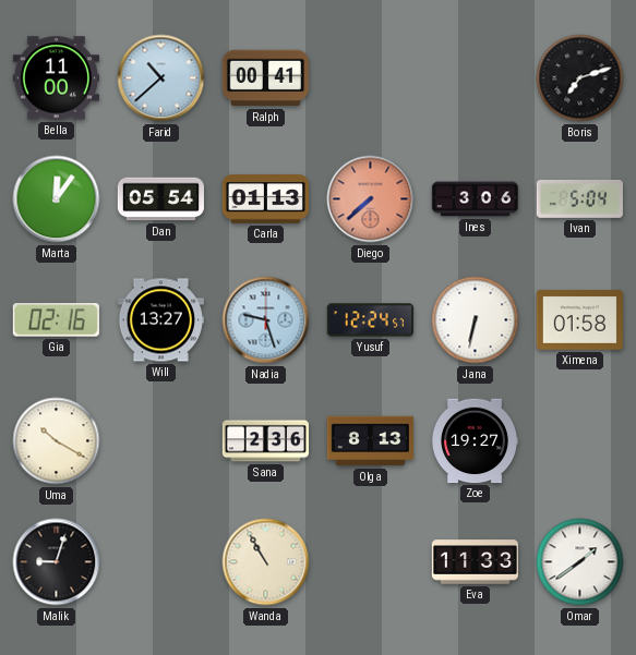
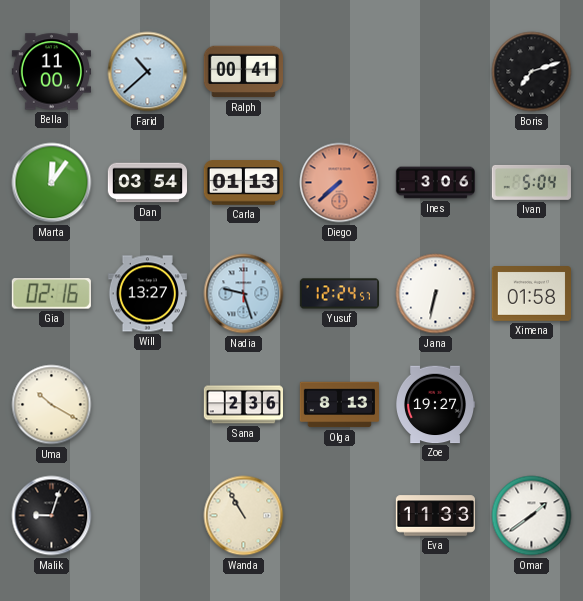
Dan: 05:54 -> 03:54 (147, 183)
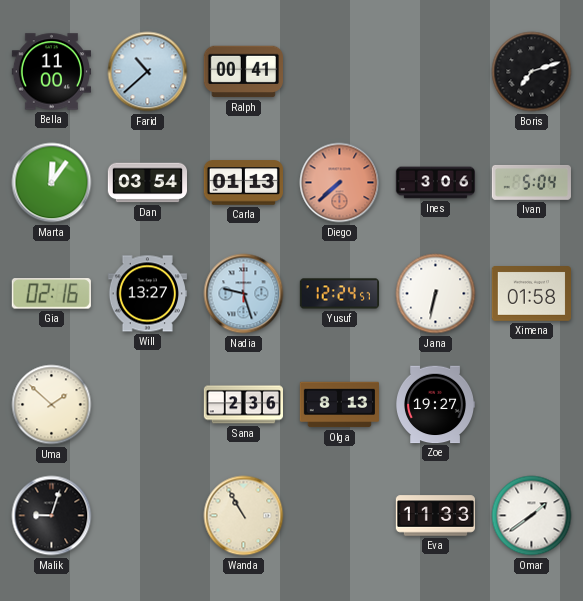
Uma: 10:20 -> 1:52 (52, 405)
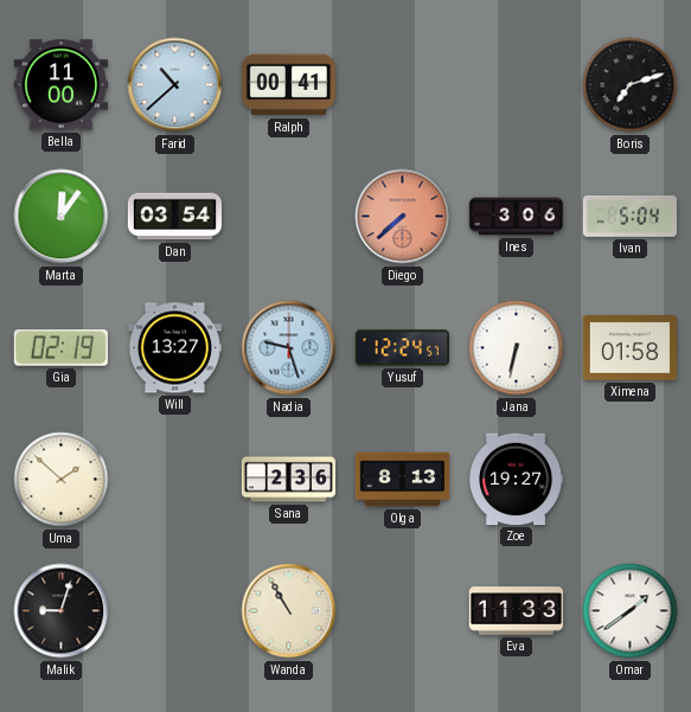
Carla: 01:13 -> none (243, 183)
Gia: 02:16 -> 02:19 (60, 348)
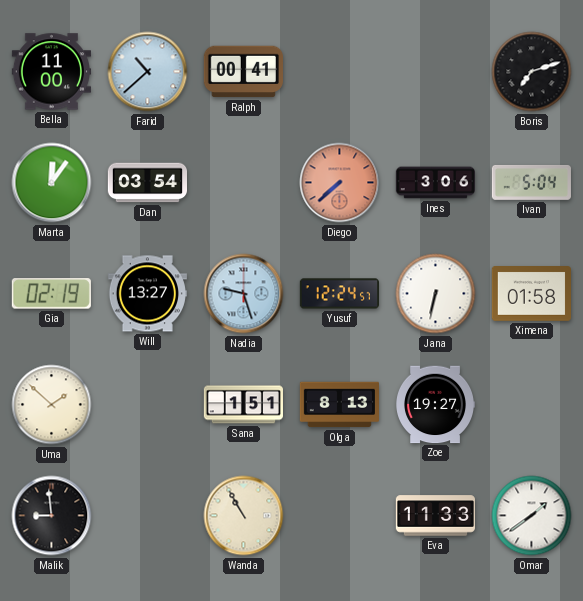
Sana: 2:36 -> 1:51 (243, 405)
Malik: 9:03 -> 8:59 (52, 516)
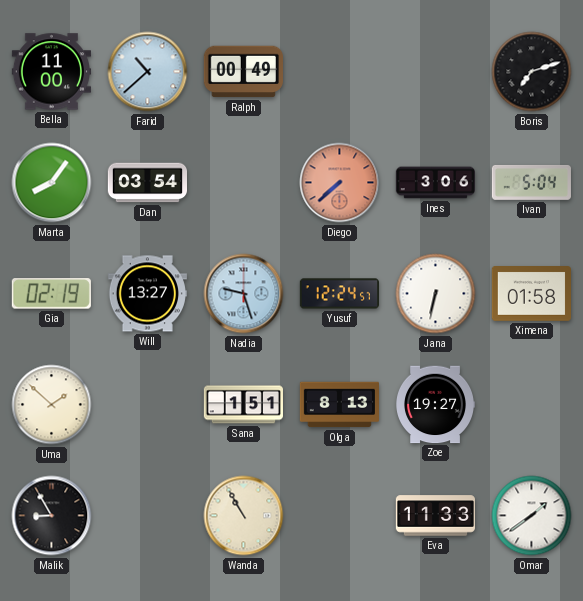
Ralph: 00:41 -> 00:49 (243, 72)
Marta: 12:06 -> 8:06 (52, 183)
Malik: 8:59 -> 8:55 (52, 516)
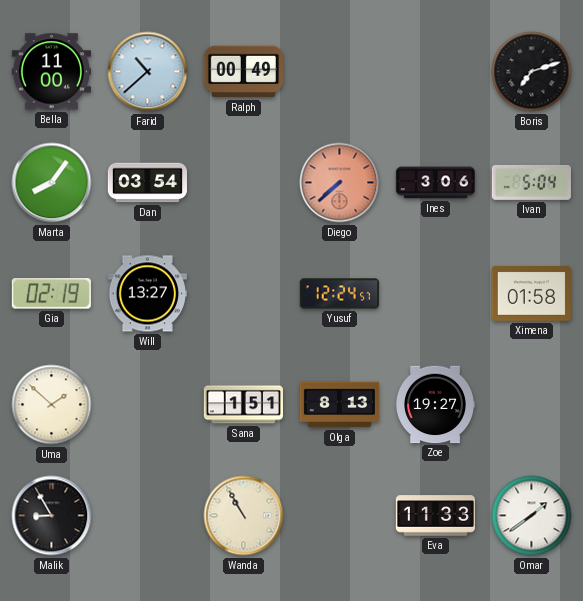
Nadia: 9:27 -> none (244, 294)
Jana: 6:32 -> none (436, 294)
